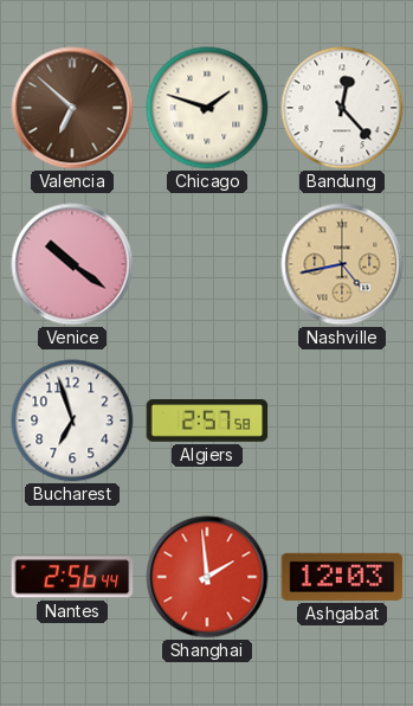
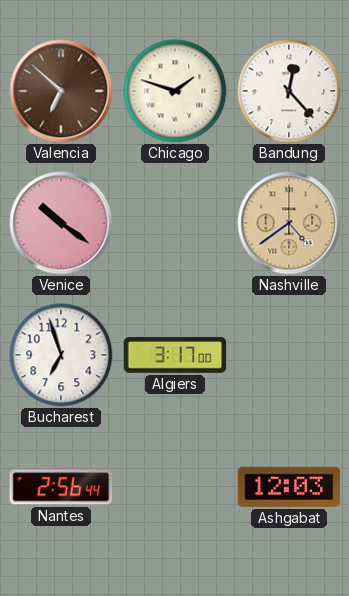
Nashville: 4:43 -> 4:39 (289, 223)
Algiers: 2:57 -> 3:17 (175, 355)
Shanghai: 1:59 -> none (207, 577)
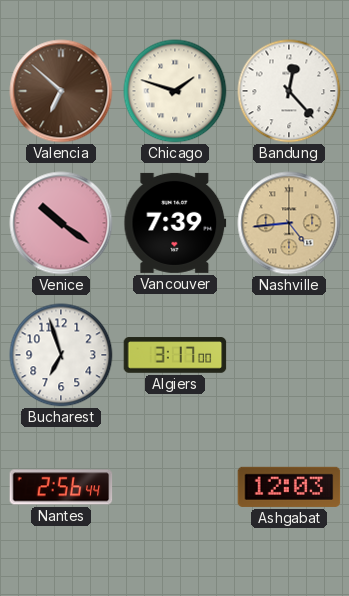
Vancouver: none -> 7:39 (175, 223)
Nashville: 4:39 -> 4:44 (289, 223)
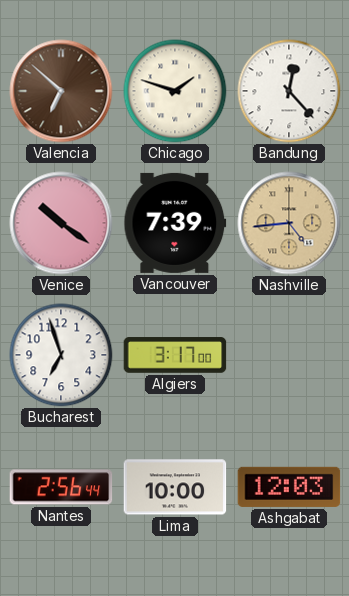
Lima: none -> 10:00 (175, 487)
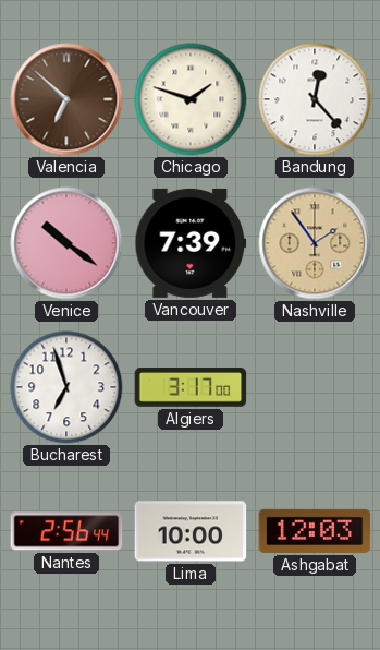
Nashville: 4:44 -> 1:54 (315, 243)
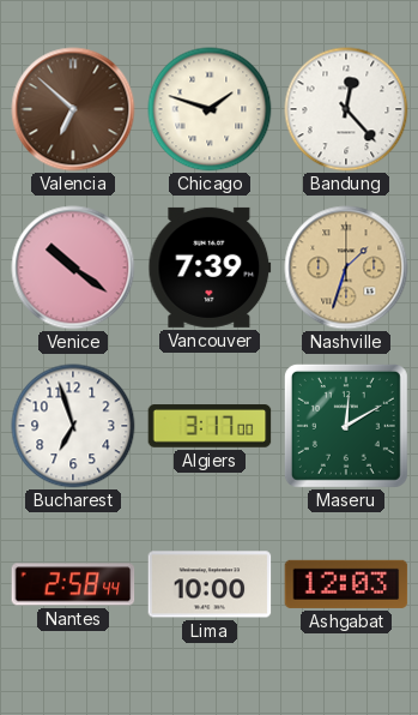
Nashville: 1:54 -> 1:33 (346, 268)
Maseru: none -> 12:10 (346, 426)
Nantes: 2:56 -> 2:58 (73, 584)
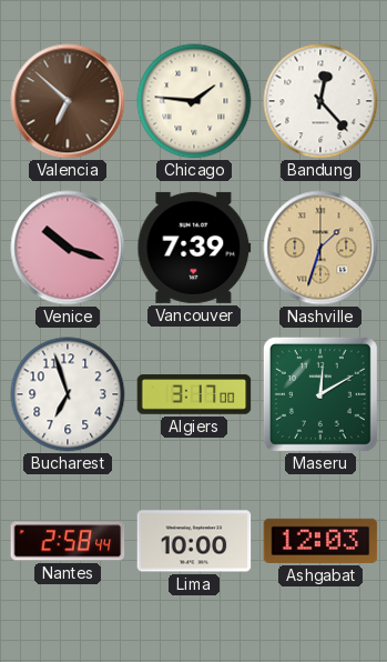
Chicago: 1:48 -> 1:46 (194, 101)
Venice: 10:21 -> 10:18 (68, 248)
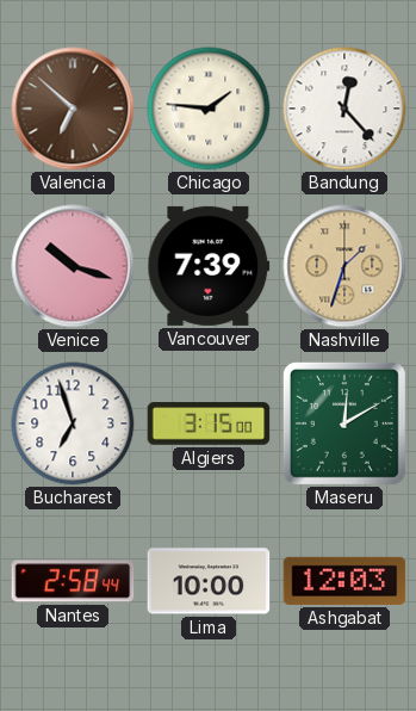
Algiers: 3:17 -> 3:15 (209, 423)
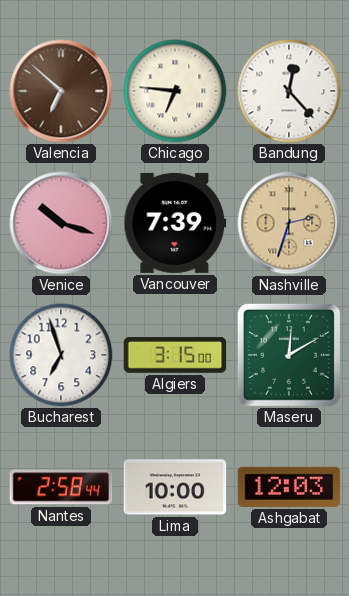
Chicago: 1:46 -> 6:46 (175, 91)
Nashville: 1:33 -> 2:33 (289, 223)
